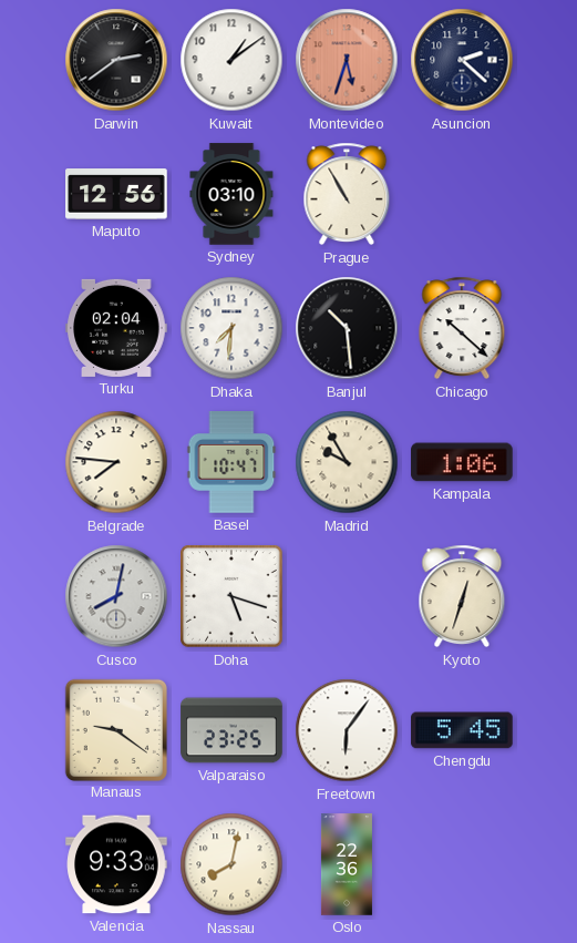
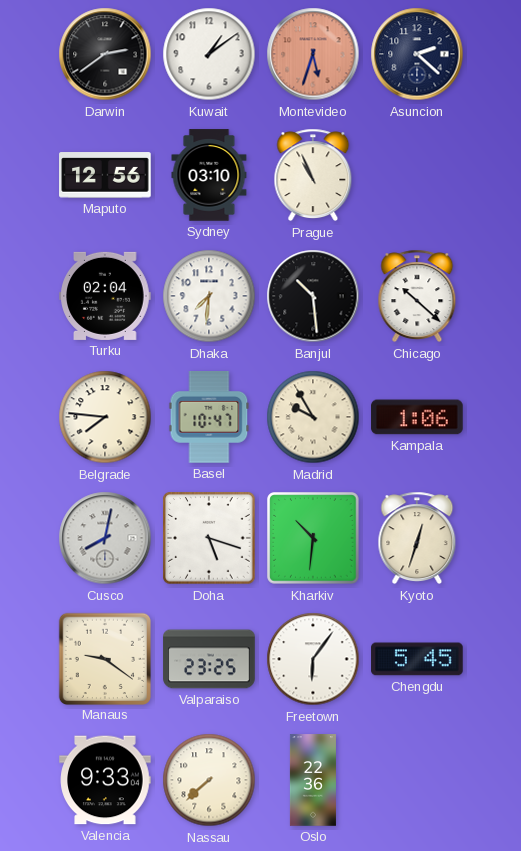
Prague: 10:55 -> 10:56 (313, 175)
Kharkiv: none -> 10:31 (313, 538)
Nassau: 8:02 -> 7:38 (209, 780)
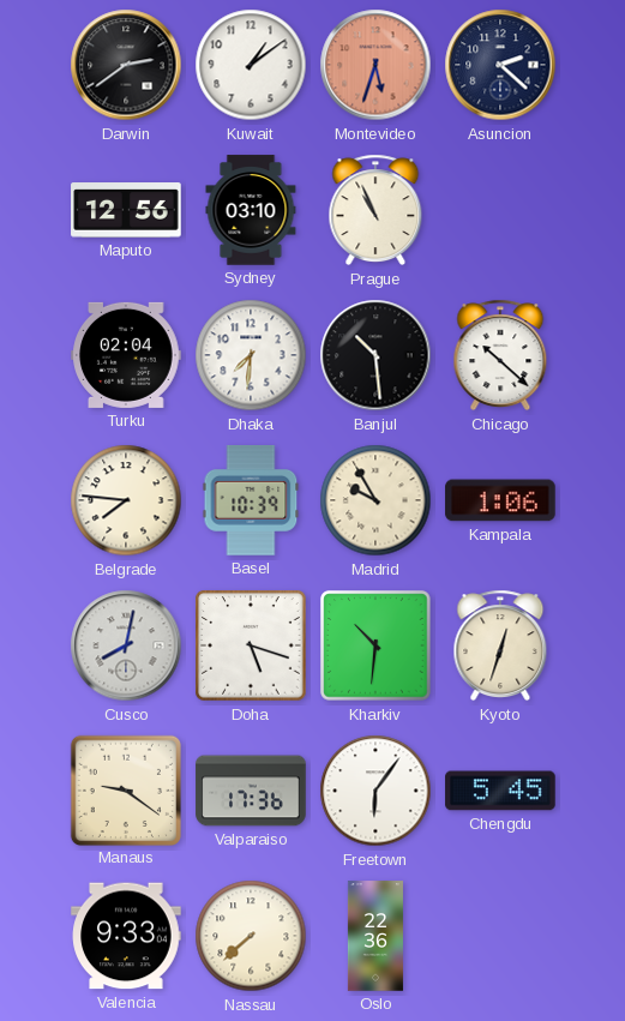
Basel: 10:47 -> 10:39 (251, 500)
Valparaiso: 23:25 -> 17:36 (251, 791)
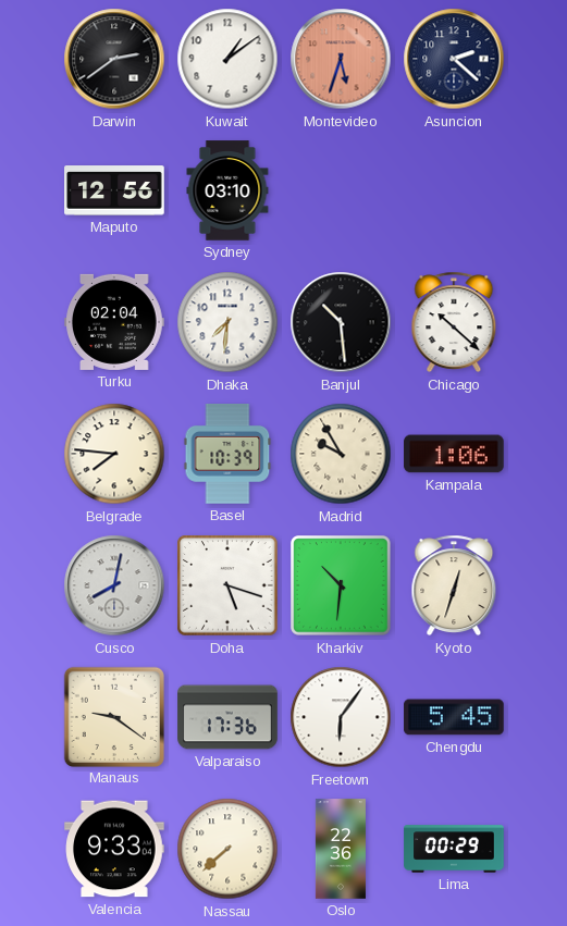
Prague: 10:56 -> none (375, 210)
Lima: none -> 00:29 (454, 849)
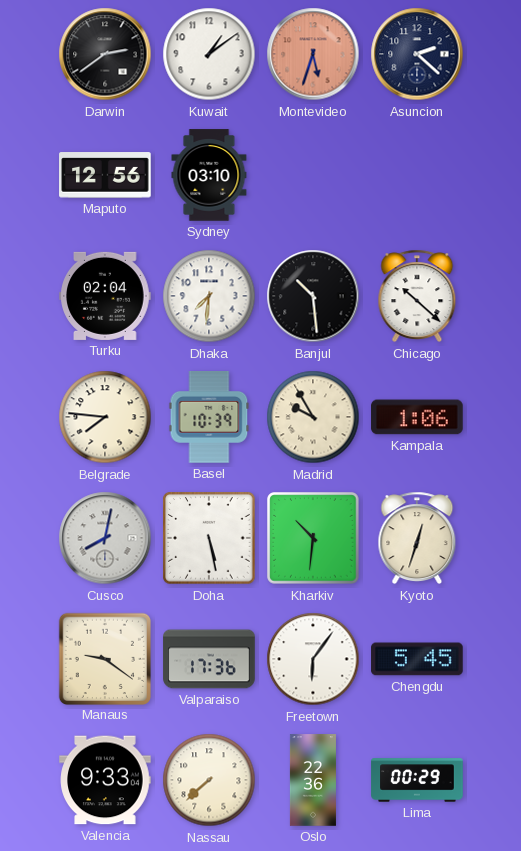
Doha: 5:18 -> 5:28 (209, 538)
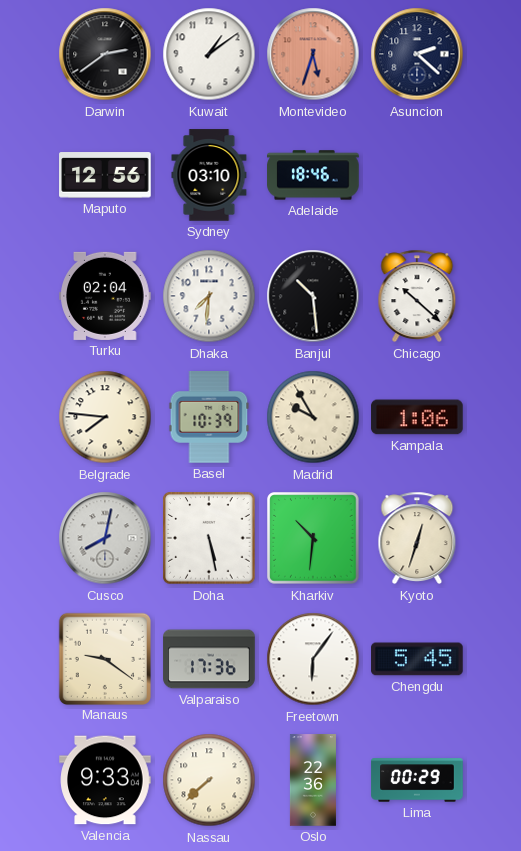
Adelaide: none -> 18:46 (313, 175)
